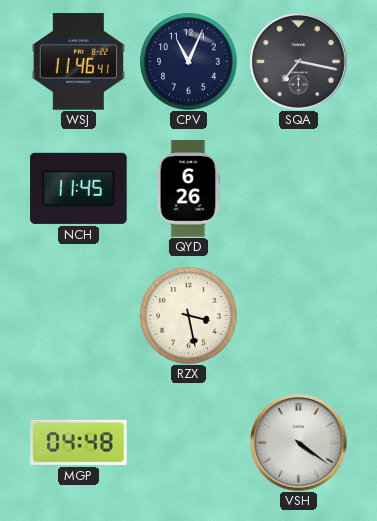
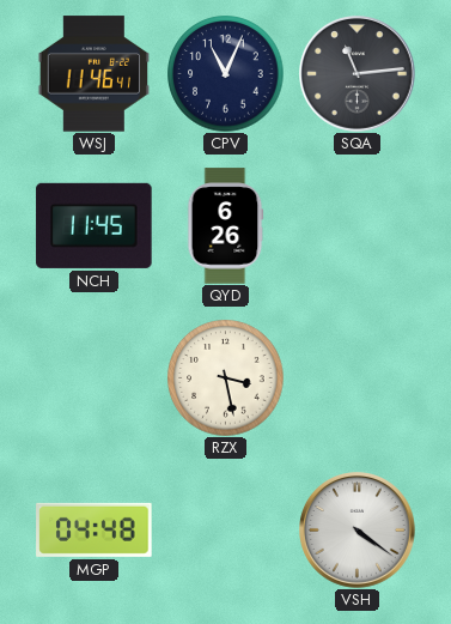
SQA: 7:17 -> 11:14 (358, 74)
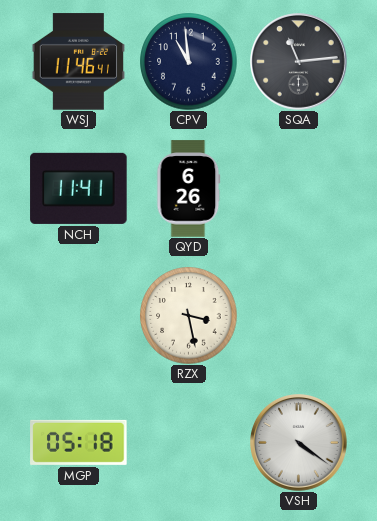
CPV: 11:04 -> 10:59 (189, 62)
NCH: 11:45 -> 11:41 (79, 188)
MGP: 04:48 -> 05:18 (79, 442)
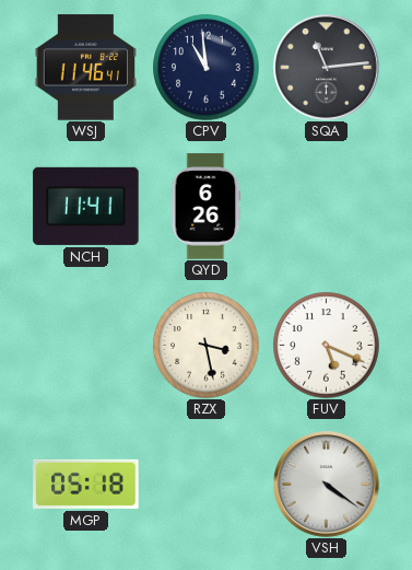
FUV: none -> 5:19 (327, 346)
